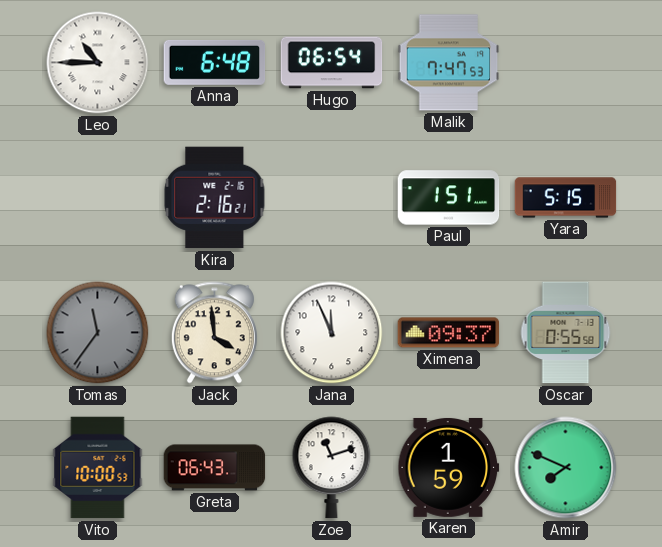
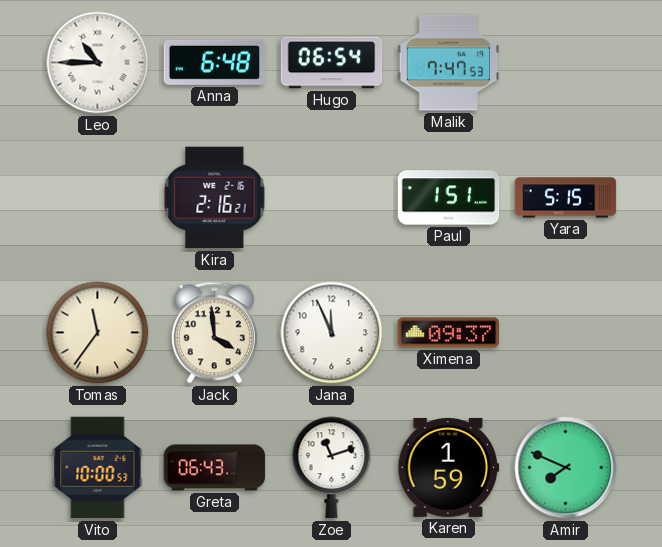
Tomas dial: grey -> cream (98, 333)
Oscar: 0:55 -> none (566, 333)
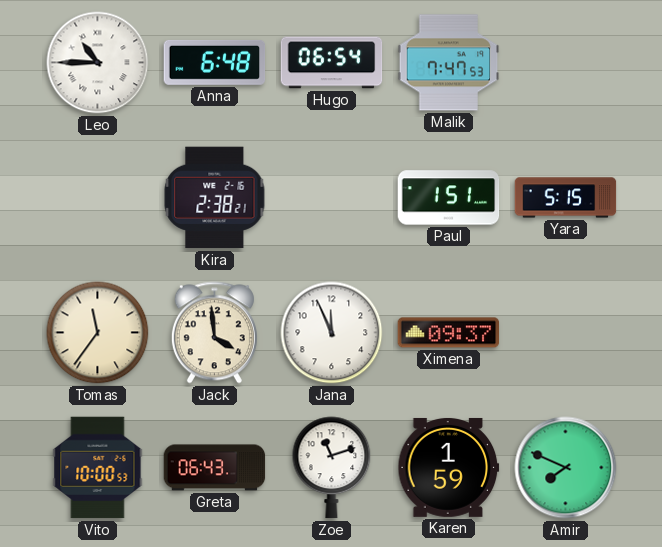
Kira: 2:16 -> 2:38 (215, 198)
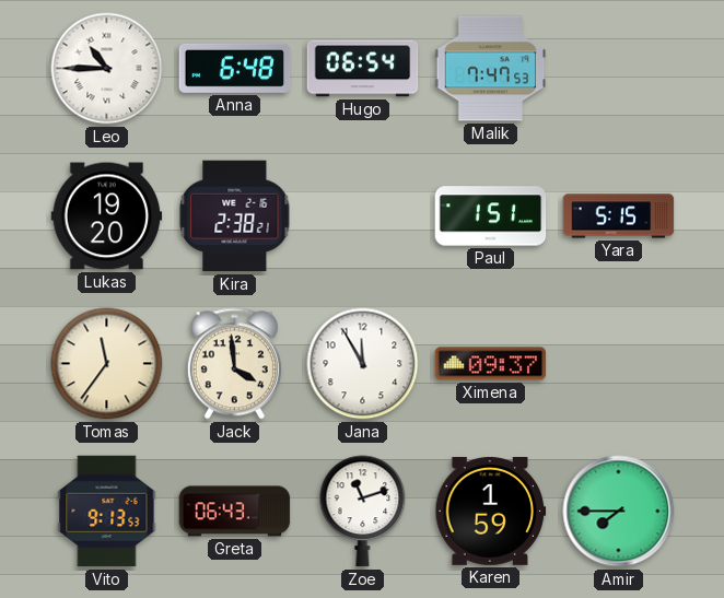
Lukas: none -> 19:20 (107, 216)
Jana: 11:56 -> 11:55 (363, 364)
Vito: 10:00 -> 9:13 (107, 512)
Amir: 7:49 -> 7:45 (619, 512)
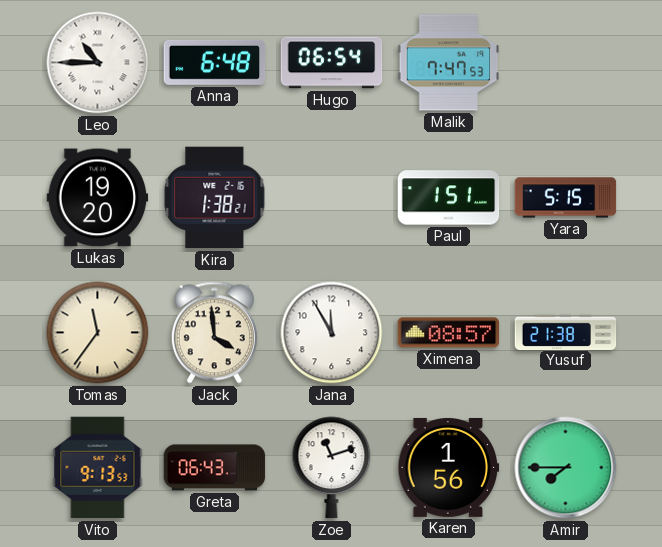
Kira: 2:38 -> 1:38 (215, 198)
Ximena: 09:37 -> 08:57 (449, 333)
Yusuf: none -> 21:38 (566, 332)
Karen: 1:59 -> 1:56 (449, 467)
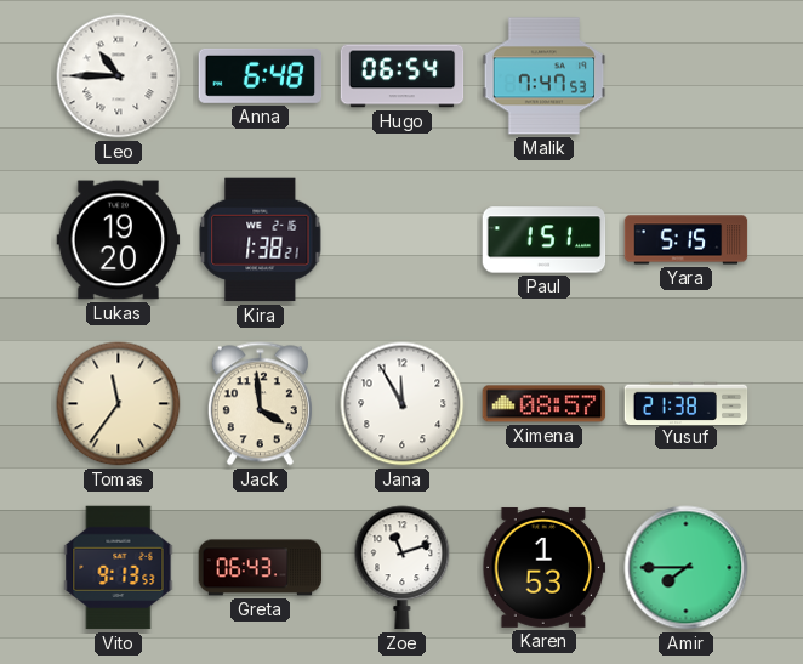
Karen: 1:56 -> 1:53 (545, 567)
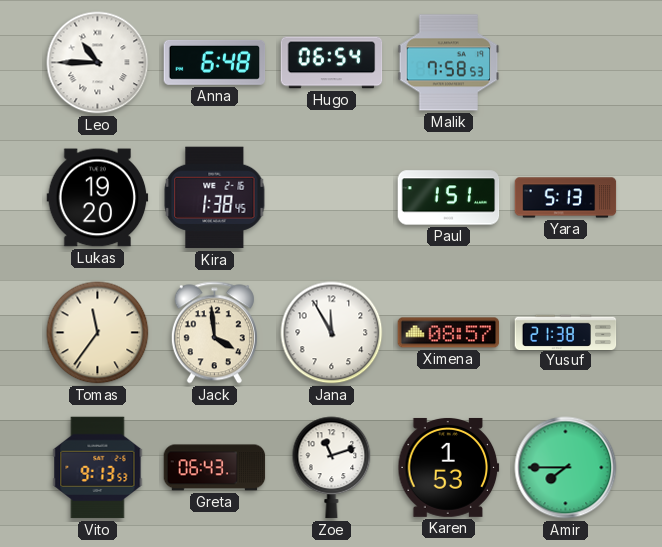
Malik: 7:47 -> 7:58 (449, 63)
Kira: 1:38:21 -> 1:38:45 (215, 198)
Yara: 5:15 -> 5:13 (566, 198)
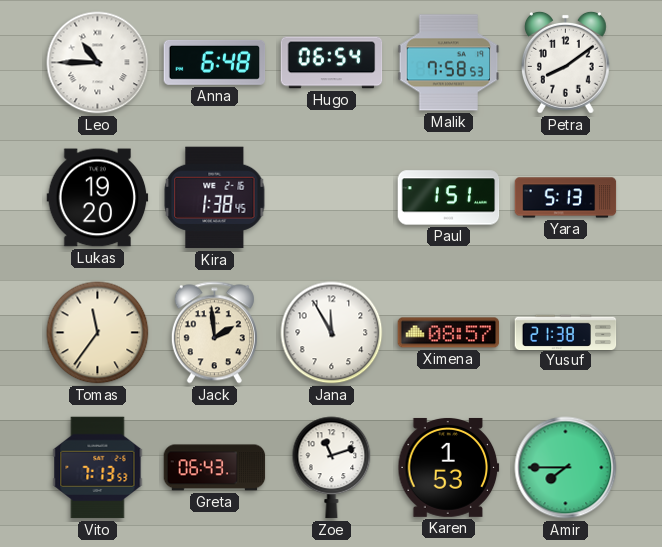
Petra: none -> 8:09 (565, 62)
Jack: 3:59 -> 1:59 (214, 333)
Vito: 9:13 -> 7:13 (98, 468)
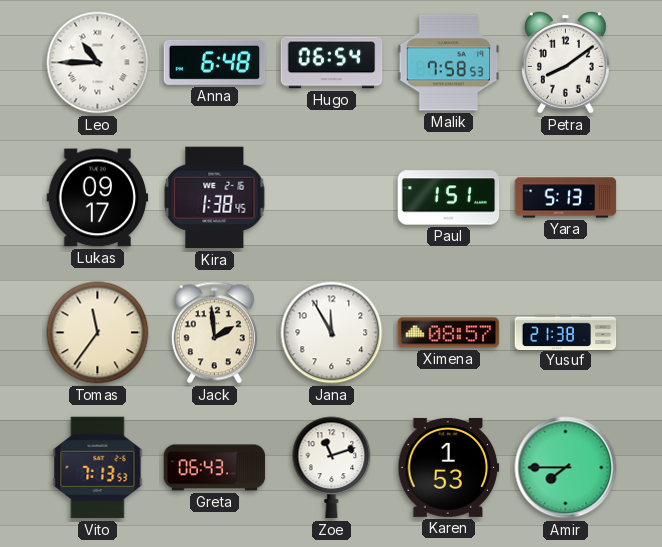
Lukas: 19:20 -> 09:17 (98, 198)
